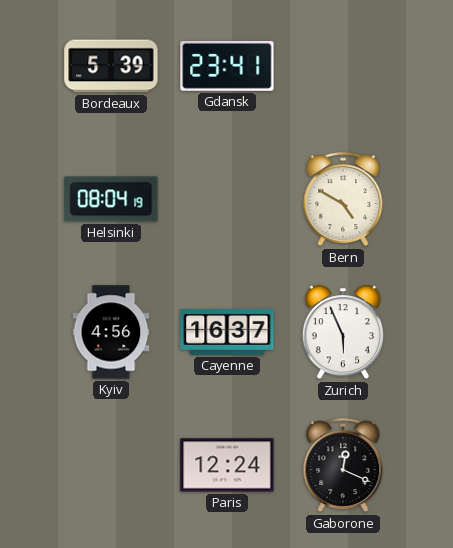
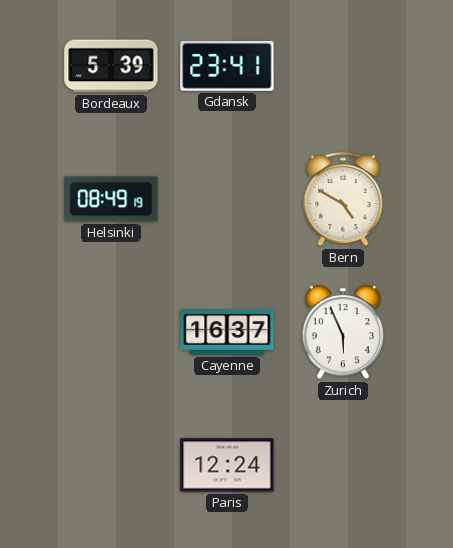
Helsinki: 08:04 -> 08:49 (111, 199)
Kyiv: 4:56 -> none (111, 332)
Gaborone: 12:19 -> none (343, 466)
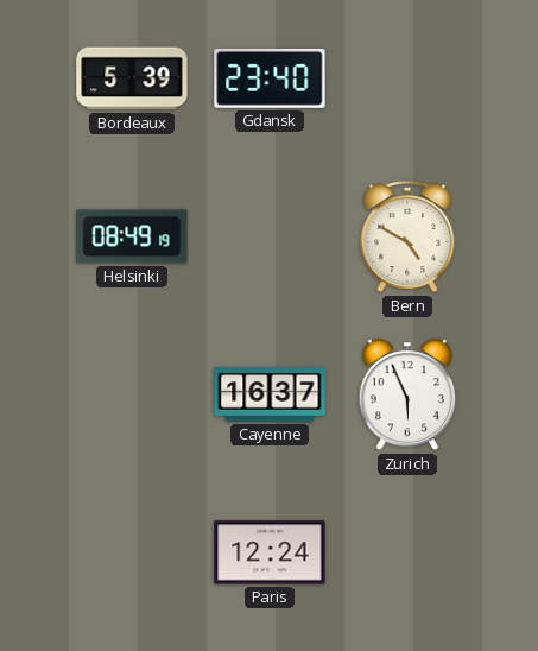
Gdansk: 23:41 -> 23:40 (270, 78)
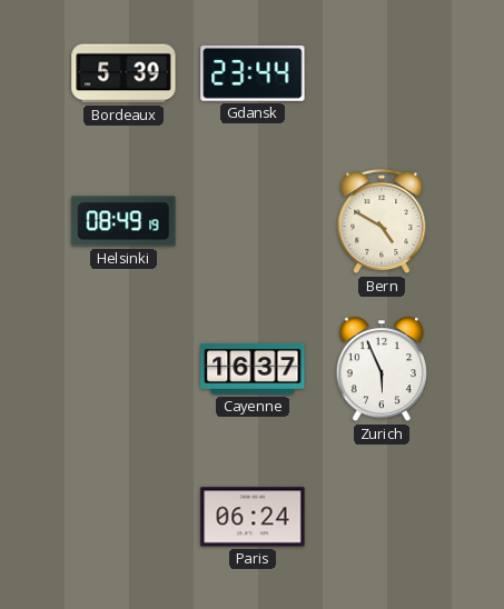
Gdansk: 23:40 -> 23:44 (253, 73)
Paris: 12:24 -> 06:24 (253, 517)
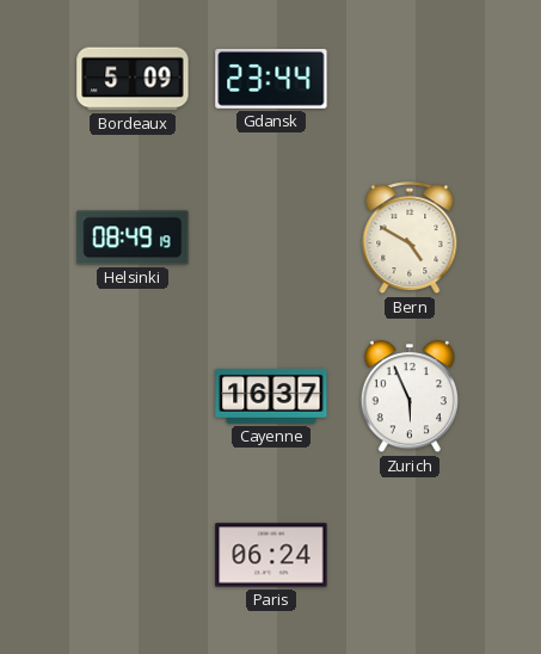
Bordeaux: 5:39 -> 5:09 (133, 79)
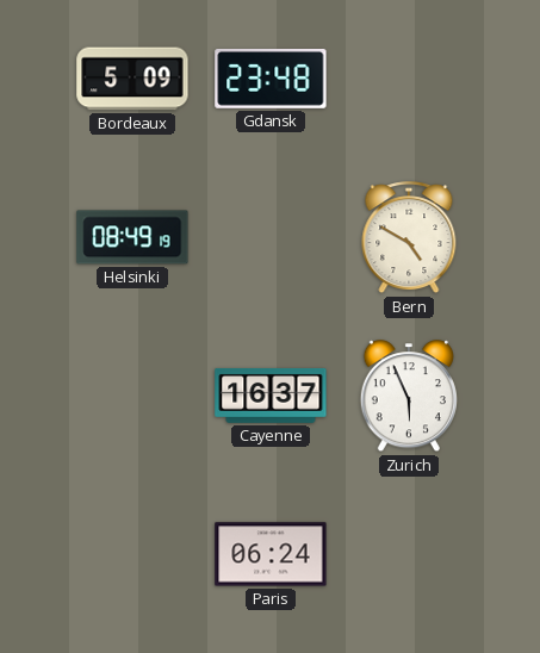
Gdansk: 23:44 -> 23:48 (271, 79)
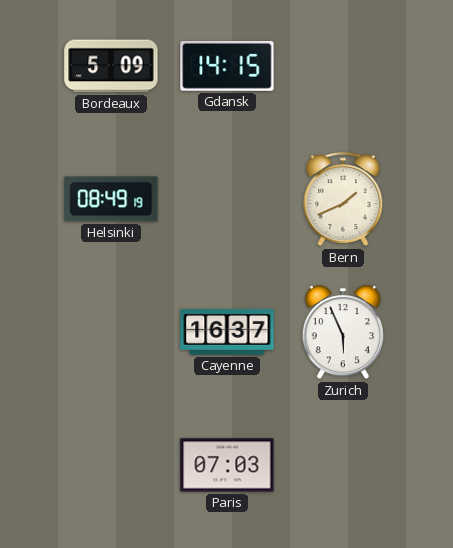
Gdansk: 23:48 -> 14:15 (227, 66)
Bern: 4:50 -> 1:41 (343, 200)
Paris: 06:24 -> 07:03 (227, 465)
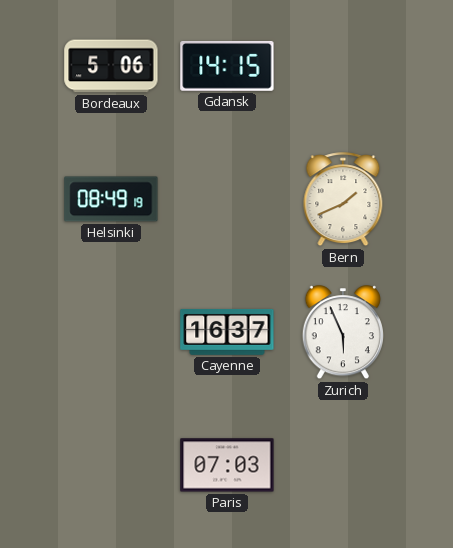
Bordeaux: 5:09 -> 5:06 (111, 66)
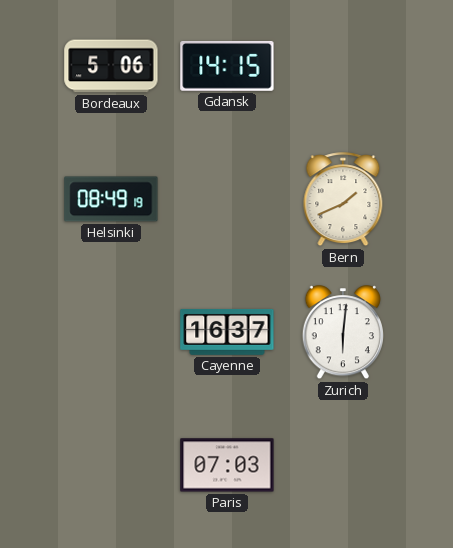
Zurich: 5:56 -> 6:01 (342, 333)
